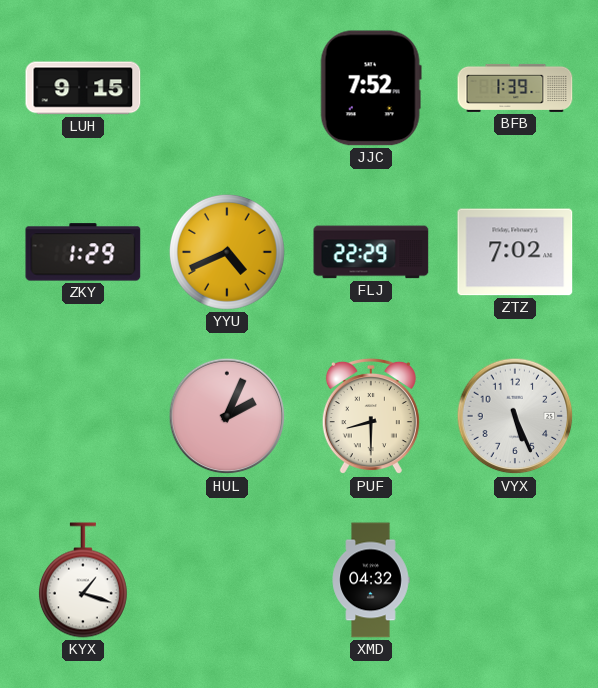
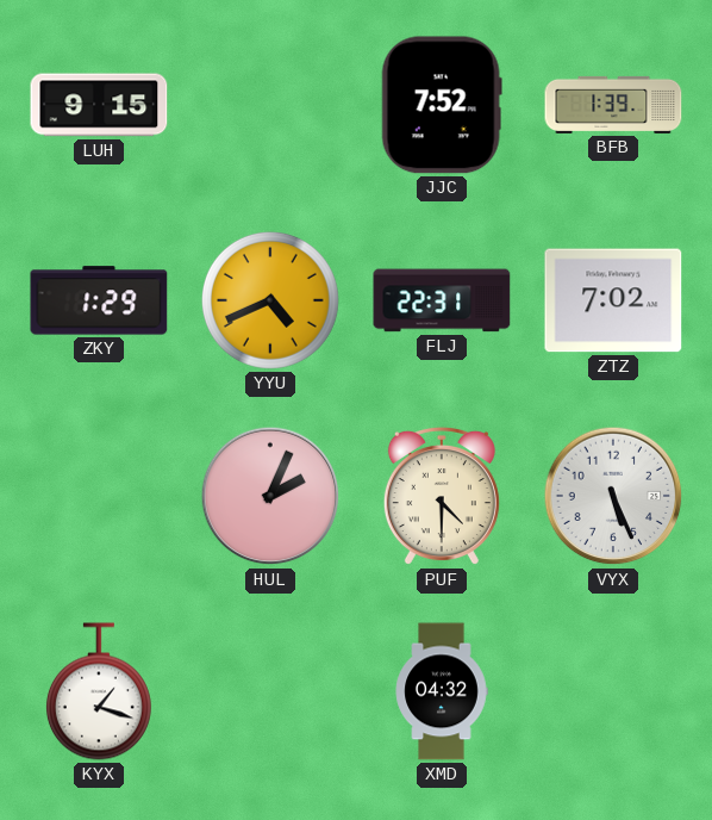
FLJ: 22:29 -> 22:31 (442, 300)
PUF: 8:30 -> 4:30 (442, 496)
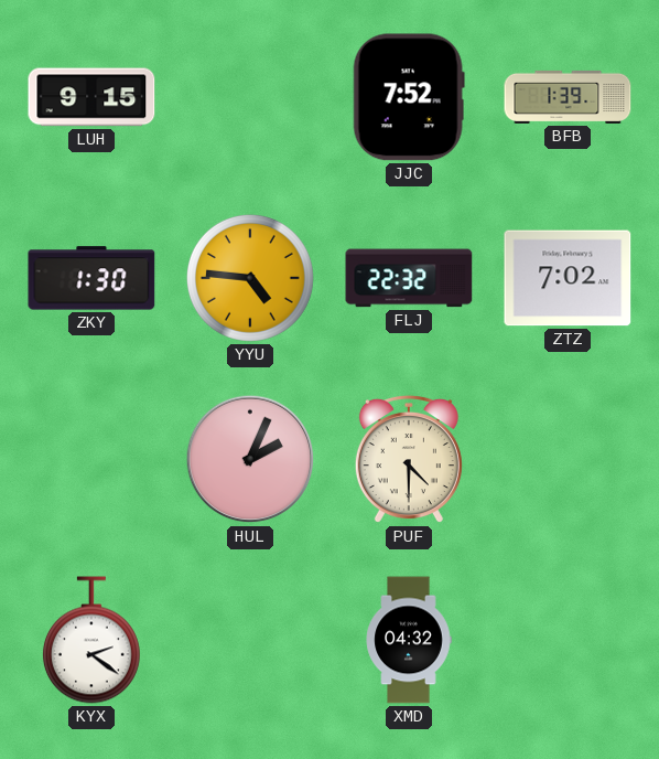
ZKY: 1:29 -> 1:30 (91, 278)
YYU: 4:41 -> 4:46 (250, 278)
FLJ: 22:31 -> 22:32 (409, 278)
VYX: 5:26 -> none (613, 496)
KYX: 1:18 -> 2:21 (91, 640)
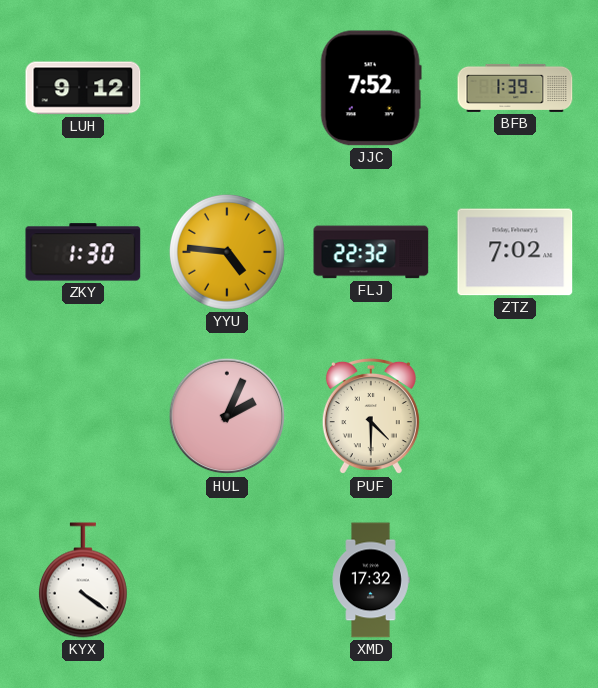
LUH: 9:15 -> 9:12 (83, 88)
KYX: 2:21 -> 4:21 (83, 580)
XMD: 04:32 -> 17:32 (371, 580)
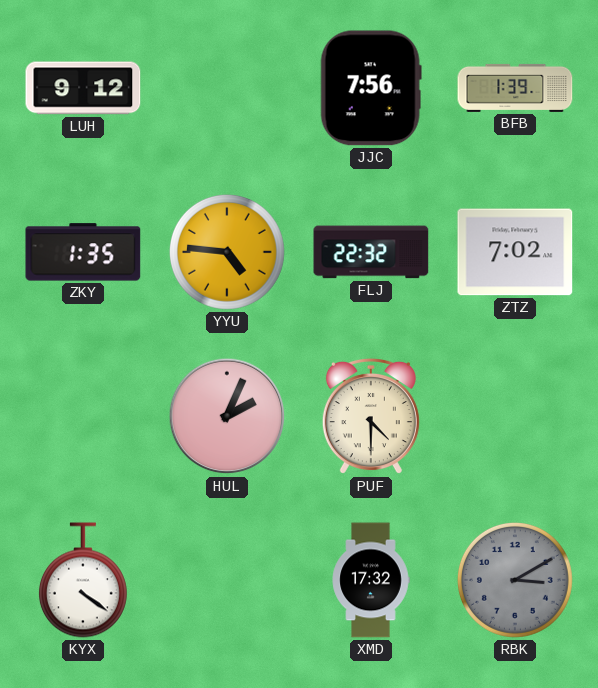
JJC: 7:52 -> 7:56 (371, 88)
ZKY: 1:30 -> 1:35 (83, 252)
RBK: none -> 3:10 (515, 580)
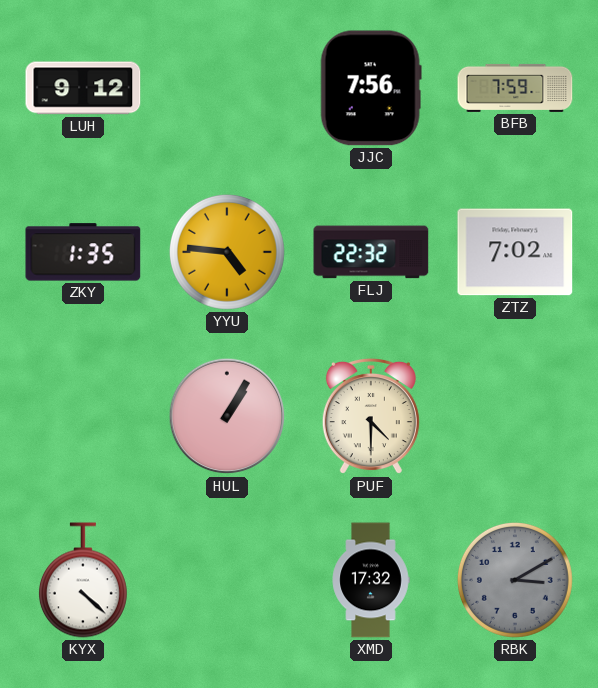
BFB: 1:39 -> 7:59 (515, 88)
HUL: 2:04 -> 1:05 (227, 416)
KYX: 4:21 -> 4:22 (83, 580)
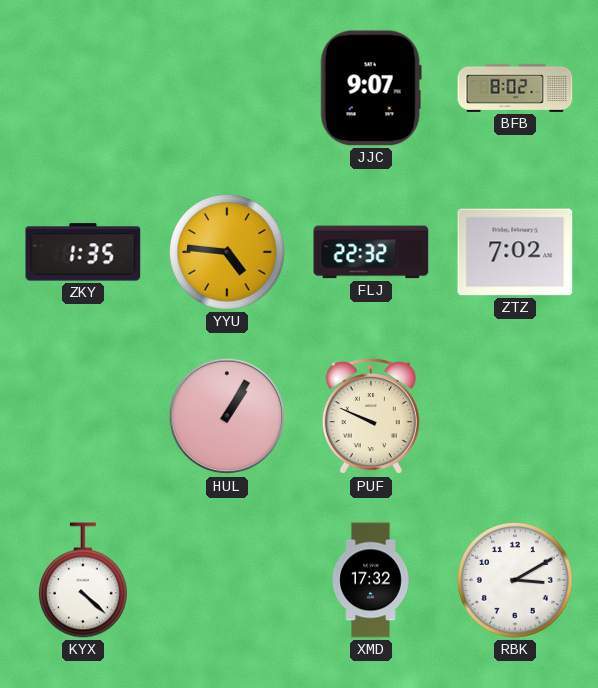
LUH: 9:12 -> none (83, 88)
JJC: 7:56 -> 9:07 (371, 88)
BFB: 7:59 -> 8:02 (515, 88)
PUF: 4:30 -> 9:49 (371, 416)
RBK dial: grey -> white (515, 580)
